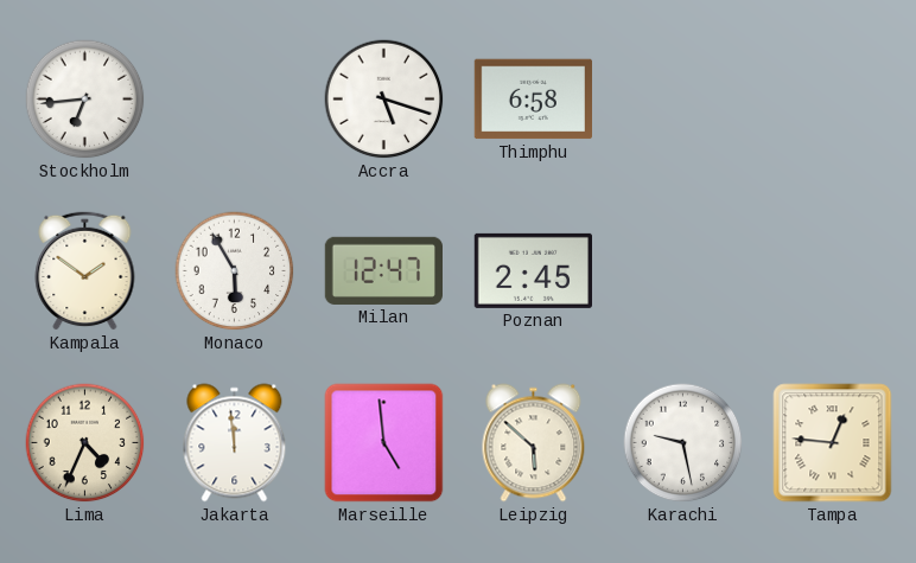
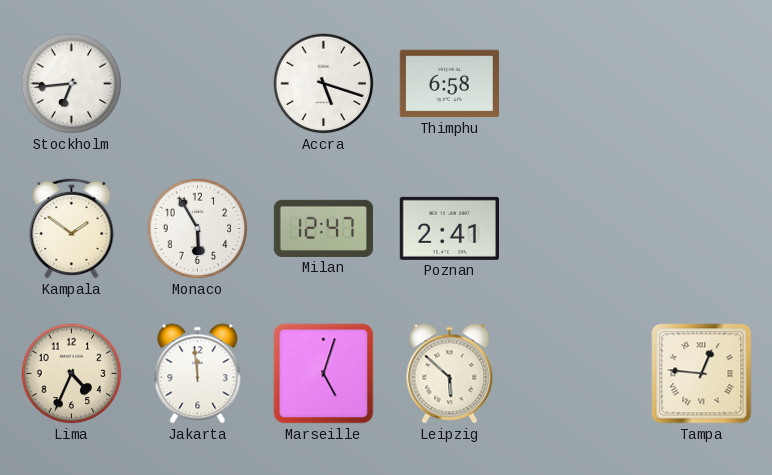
Poznan: 2:45 -> 2:41 (449, 228)
Marseille: 4:59 -> 5:03 (324, 374)
Karachi: 9:28 -> none (683, 443)
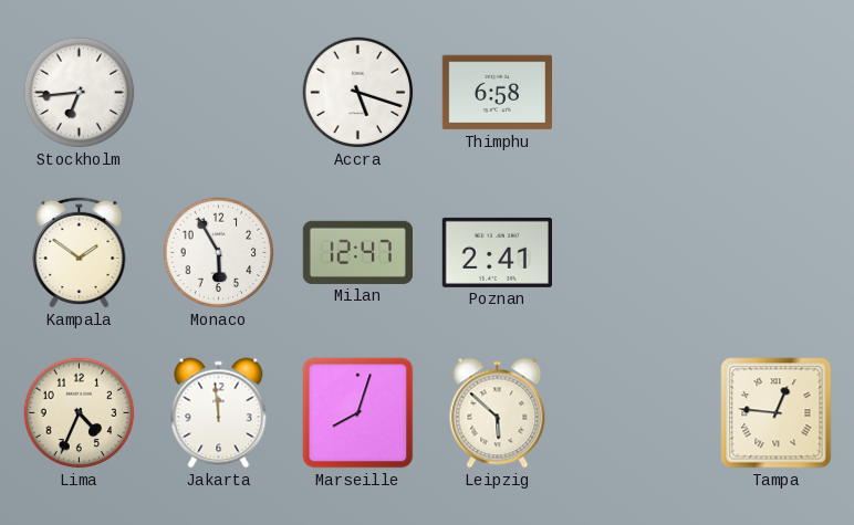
Marseille: 5:03 -> 8:03 (358, 413)
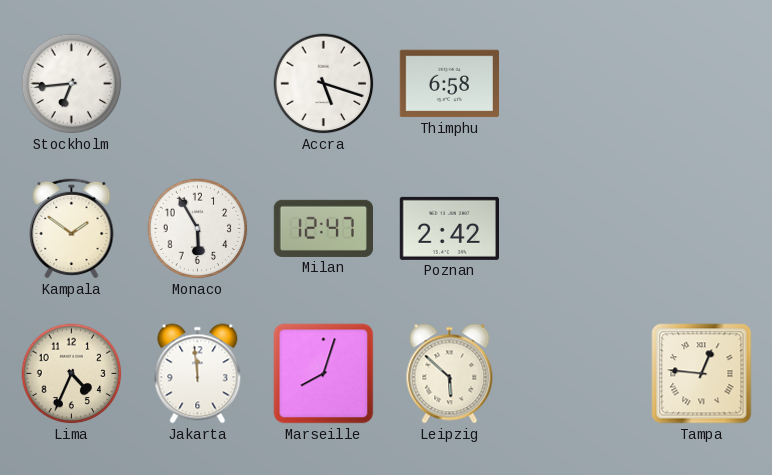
Poznan: 2:41 -> 2:42 (449, 228)
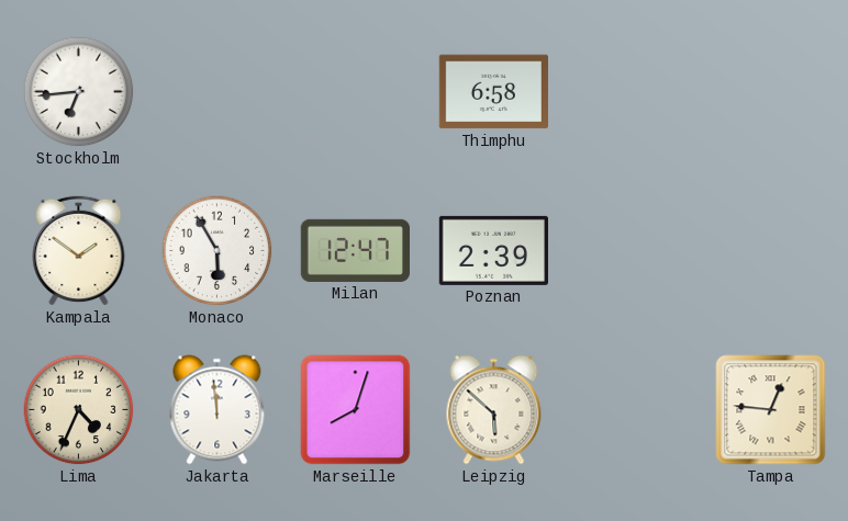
Accra: 5:18 -> none (324, 84)
Poznan: 2:42 -> 2:39 (493, 250)
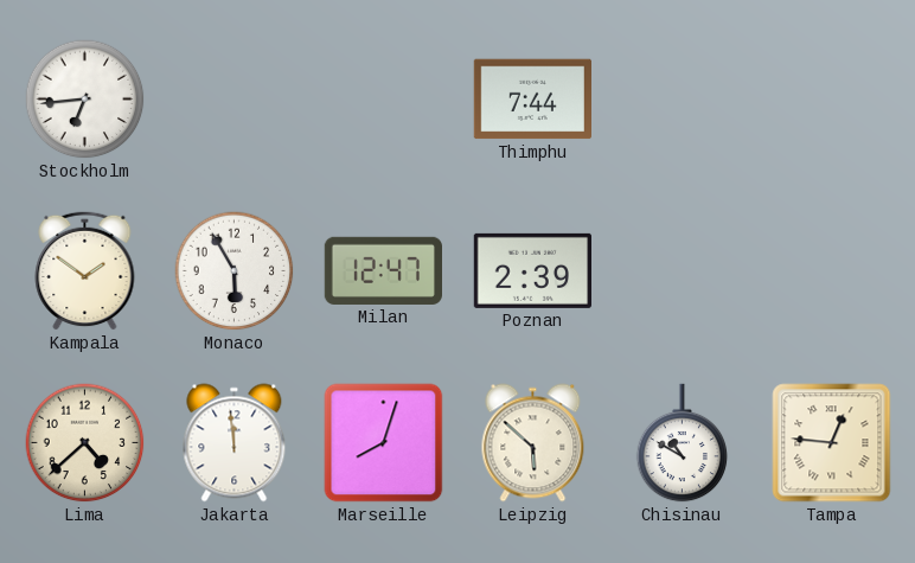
Thimphu: 6:58 -> 7:44 (532, 100)
Lima: 4:34 -> 4:38 (85, 443)
Chisinau: none -> 10:50 (683, 443)
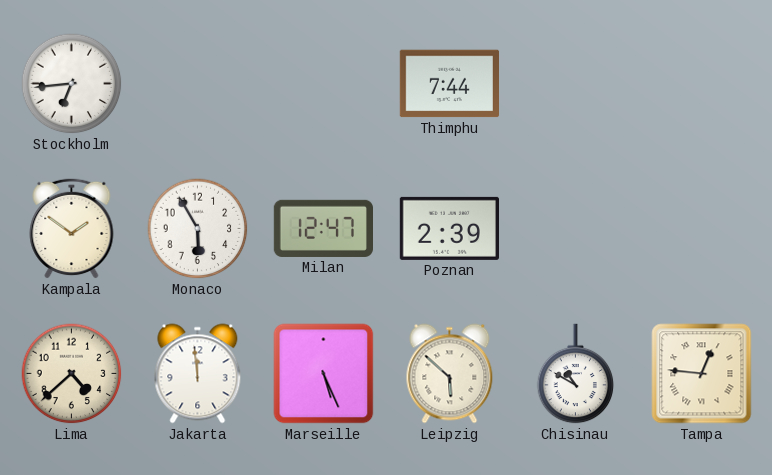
Marseille: 8:03 -> 5:26 (324, 374)
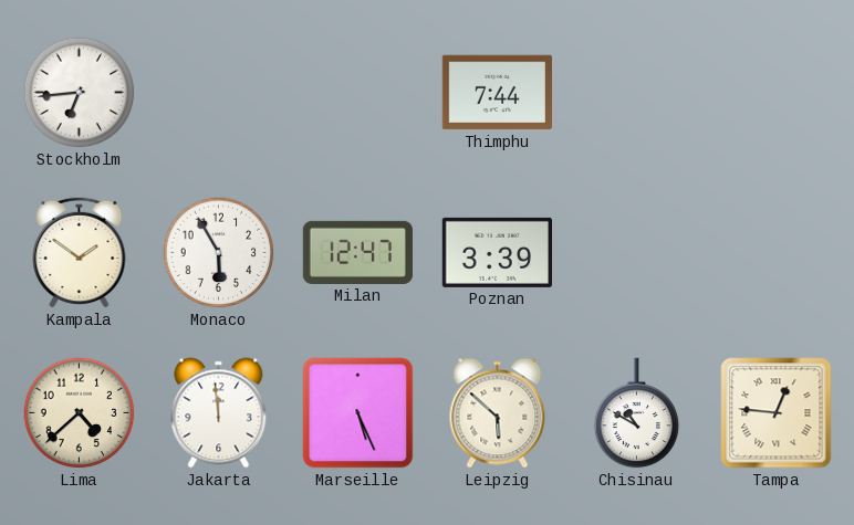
Poznan: 2:39 -> 3:39 (497, 252)
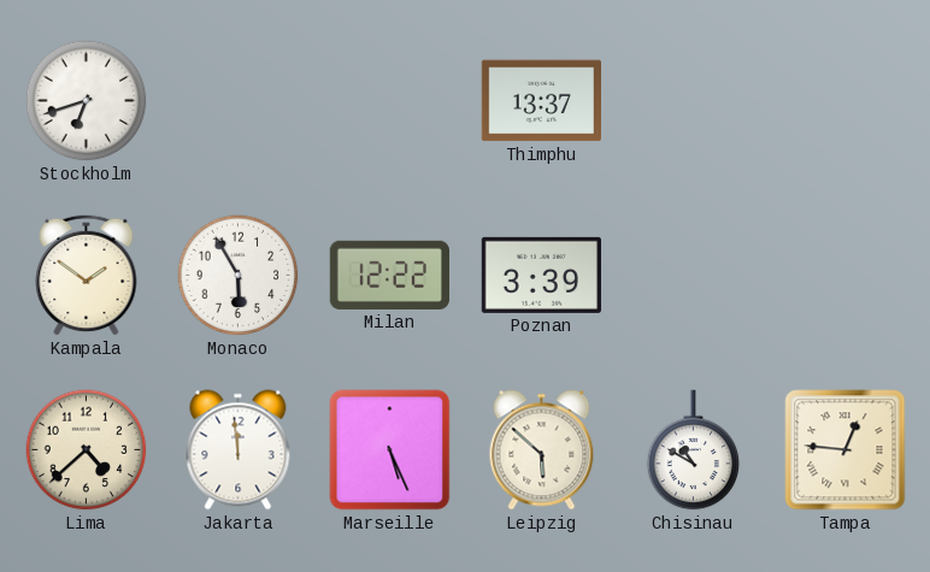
Stockholm: 6:44 -> 6:42 (87, 101)
Thimphu: 7:44 -> 13:37 (541, 101)
Milan: 12:47 -> 12:22 (389, 275)
